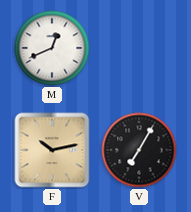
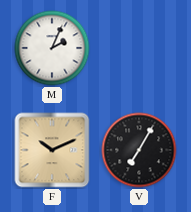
M: 12:41 -> 2:04 (52, 48)
F: 10:13 -> 10:11 (52, 150)
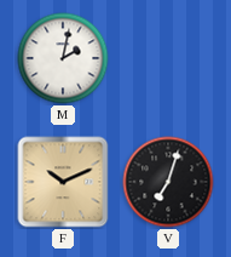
M: 2:04 -> 2:02 (63, 58)
V: 7:05 -> 7:03 (168, 182)
